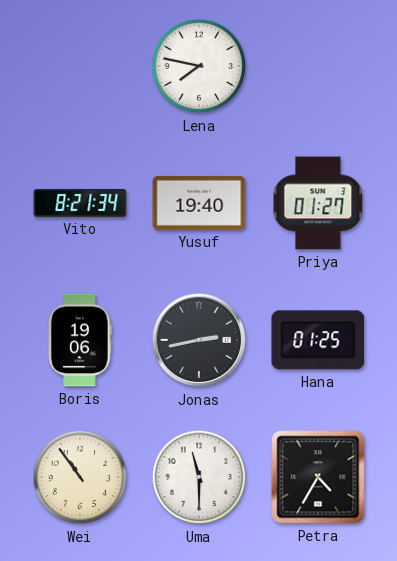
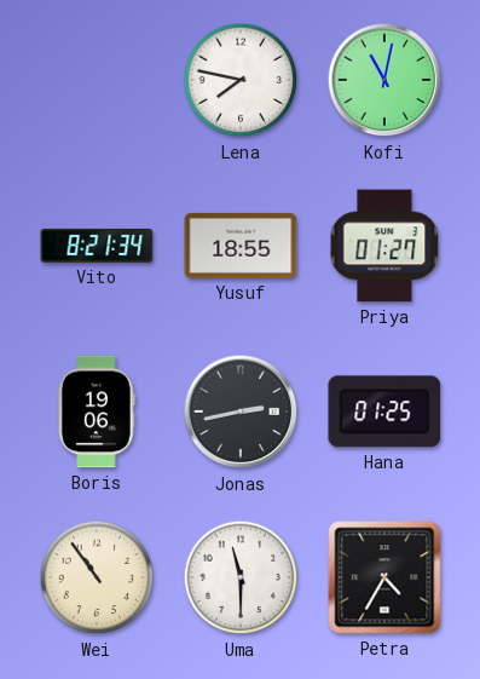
Kofi: none -> 11:02 (384, 80)
Yusuf: 19:40 -> 18:55 (241, 246)
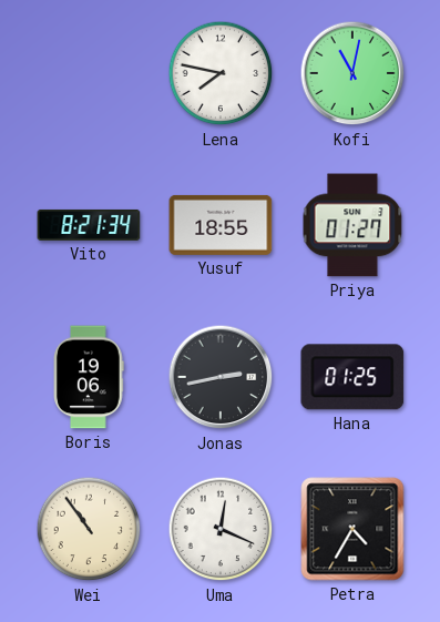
Uma: 11:30 -> 12:19 (221, 529)
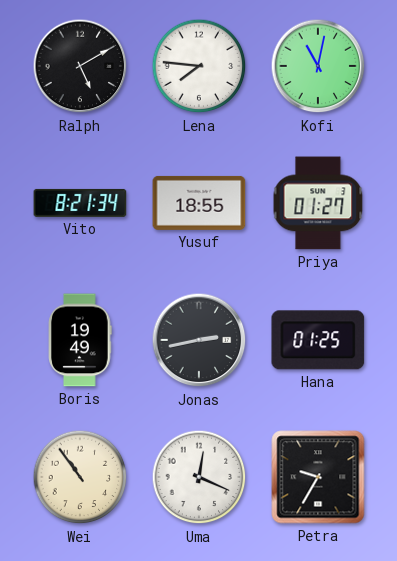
Ralph: none -> 5:10 (80, 66)
Lena: 7:47 -> 7:46 (199, 66)
Boris: 19:06 -> 19:49 (80, 340)
Petra: 4:35 -> 9:35 (318, 477)
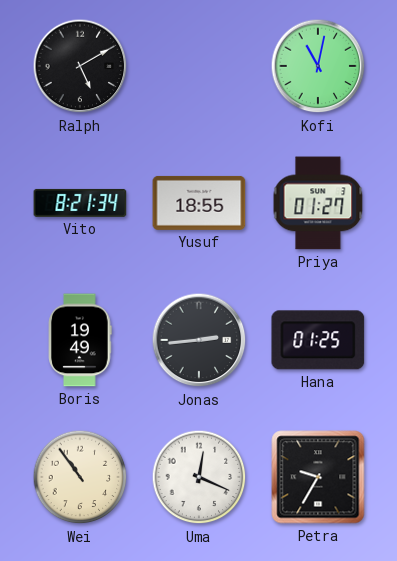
Lena: 7:46 -> none (199, 66)
Jonas: 2:43 -> 2:44 (199, 340)
